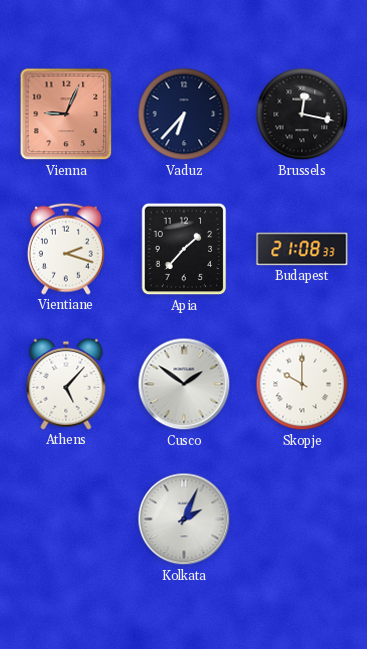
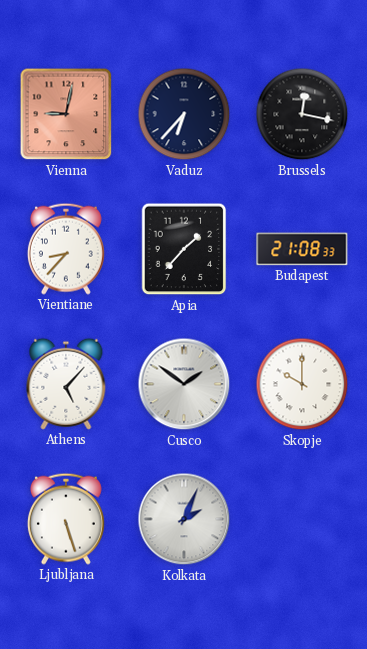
Vienna: 9:04 -> 9:02 (66, 114)
Vientiane: 2:18 -> 8:37 (66, 249)
Ljubljana: none -> 5:27 (66, 519)
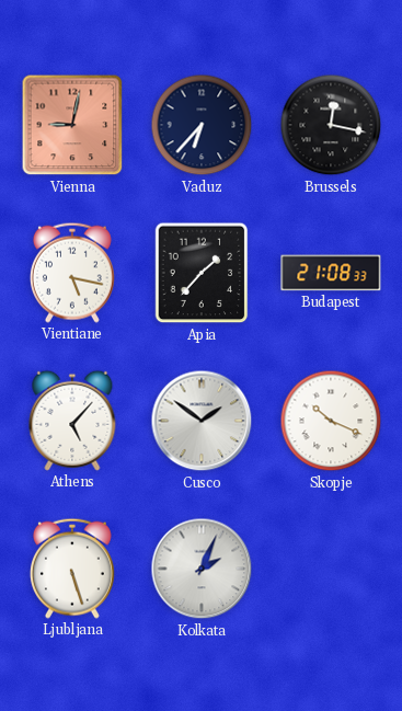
Vientiane: 8:37 -> 5:17 (72, 273)
Skopje: 10:00 -> 10:19 (331, 421)
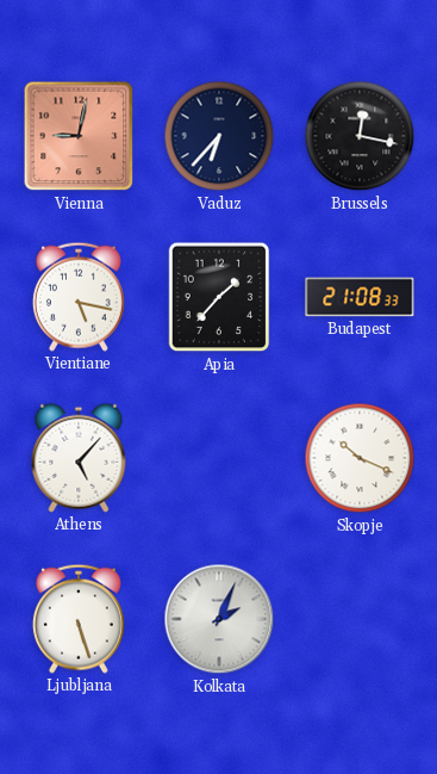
Cusco: 1:51 -> none (202, 421)
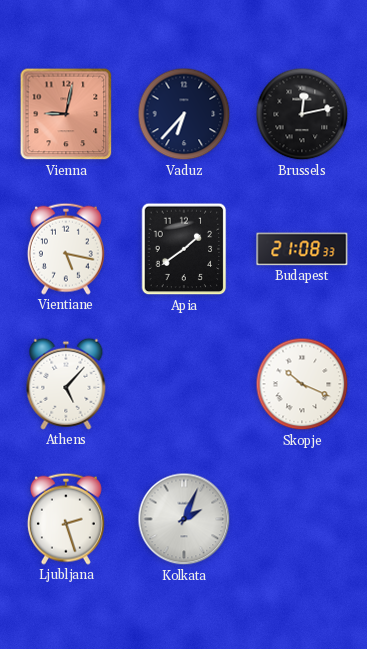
Brussels: 12:17 -> 12:13 (302, 114)
Apia: 1:37 -> 1:39 (184, 249)
Ljubljana: 5:27 -> 2:27 (66, 519)
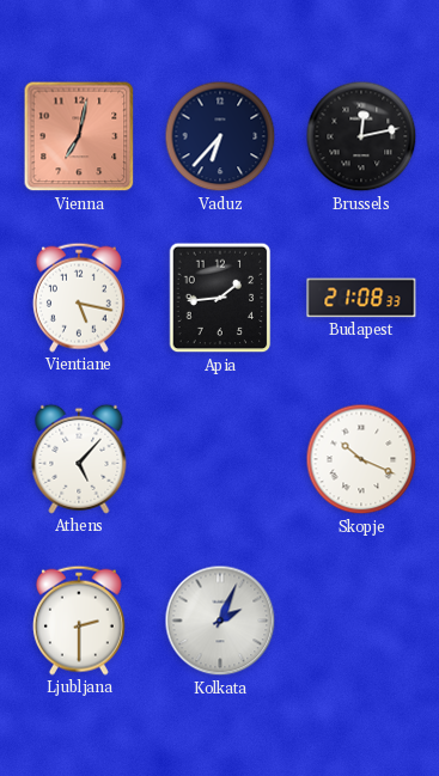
Vienna: 9:02 -> 7:02 (79, 136)
Apia: 1:39 -> 1:44 (220, 298)
Ljubljana: 2:27 -> 2:30 (79, 621)
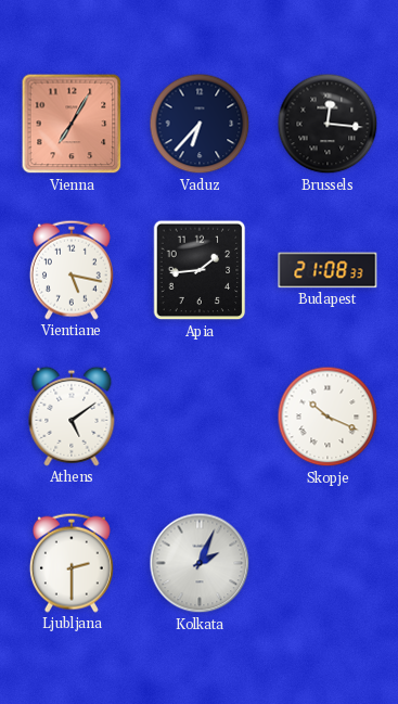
Vienna: 7:02 -> 7:05 (72, 124)
Brussels: 12:13 -> 12:16 (328, 124)
Athens: 5:07 -> 5:09 (72, 417)
